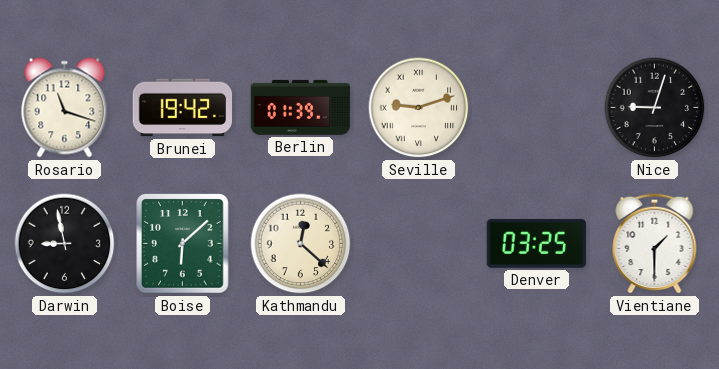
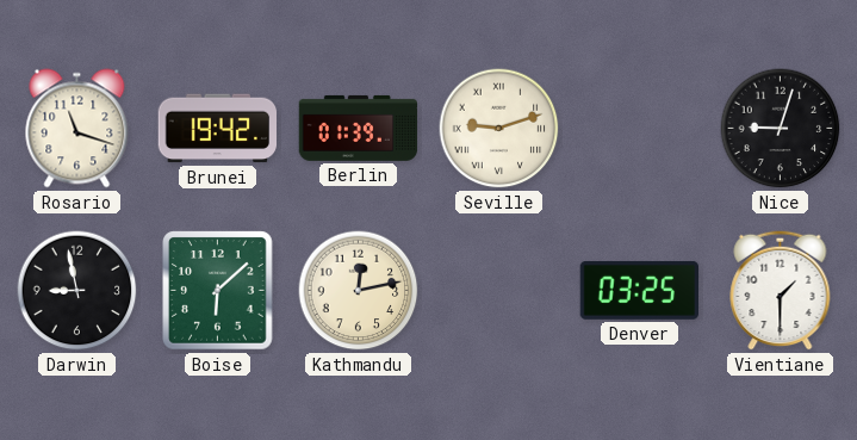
Kathmandu: 12:22 -> 12:13 (359, 291)
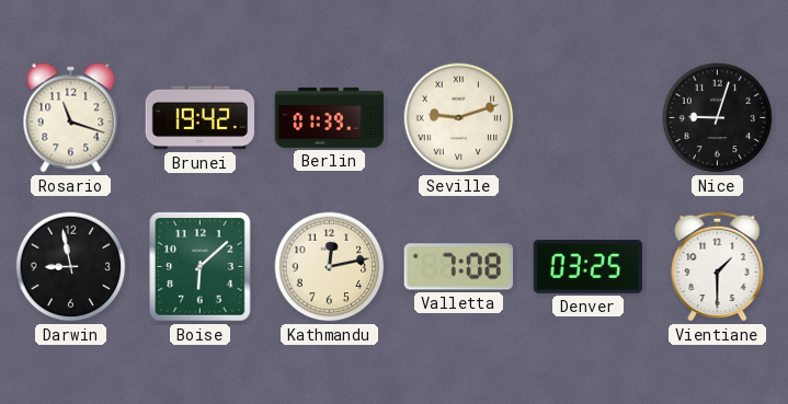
Valletta: none -> 7:08 (458, 267)
